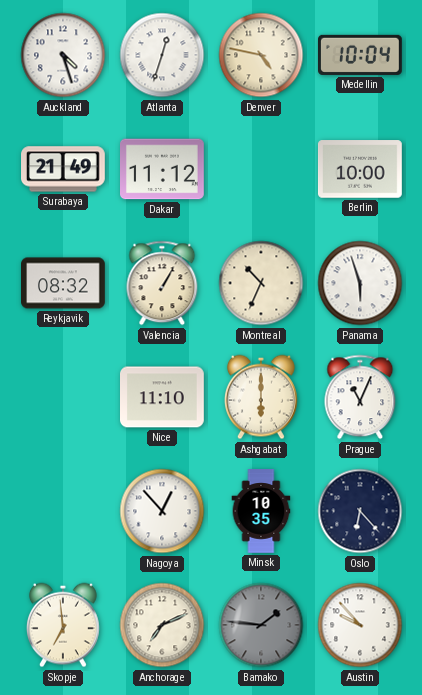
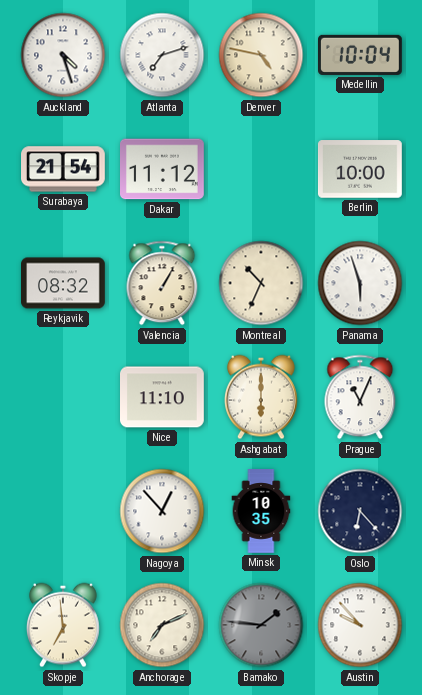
Atlanta: 12:33 -> 7:12 (162, 55)
Surabaya: 21:49 -> 21:54 (64, 169)
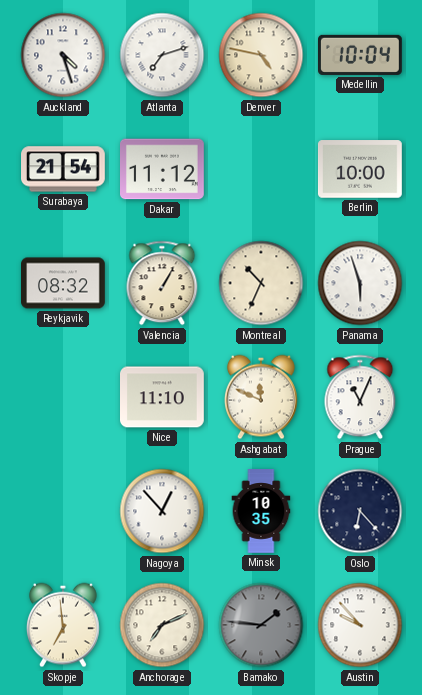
Ashgabat: 6:00 -> 11:49 (261, 397)
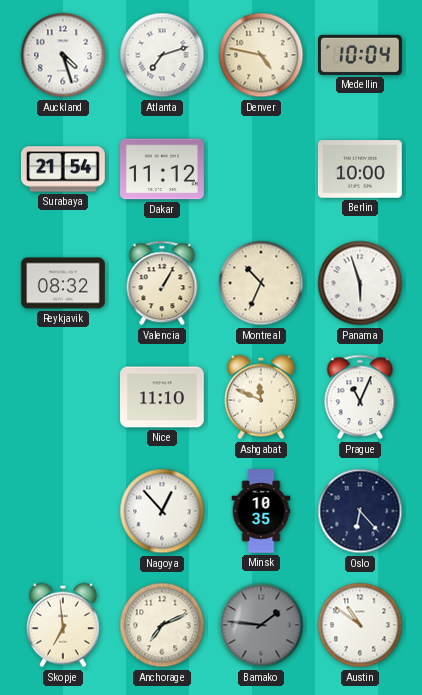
Austin: 9:53 -> 10:51 (360, 625)
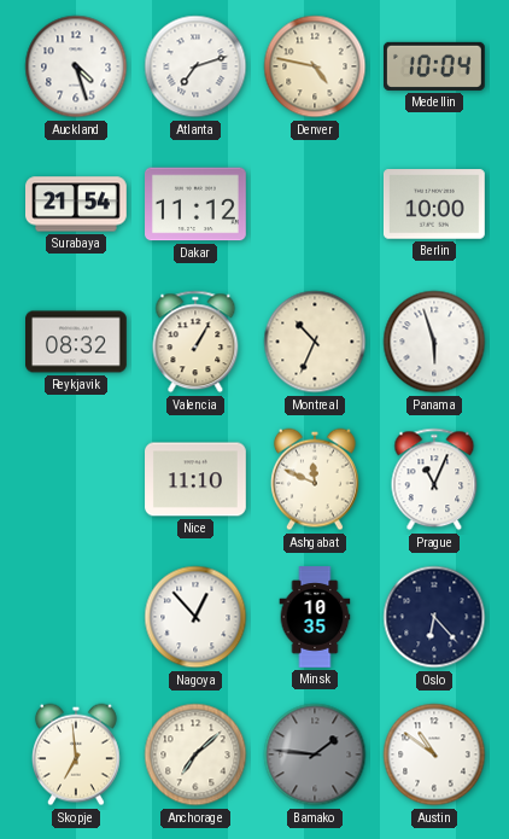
Anchorage: 7:11 -> 7:08 (195, 754)
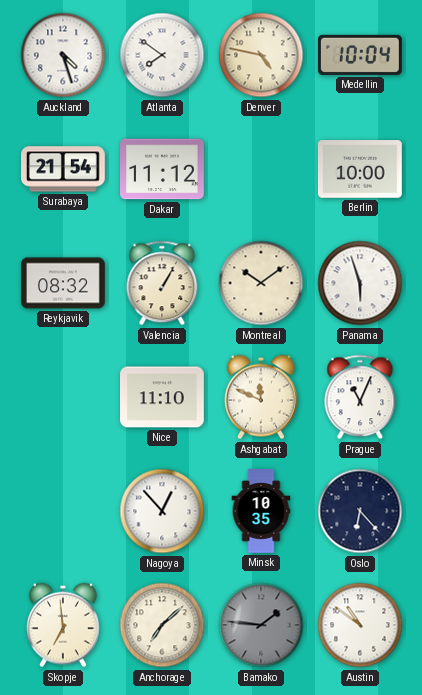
Atlanta: 7:12 -> 7:51 (162, 55)
Montreal: 10:34 -> 10:09 (261, 283)
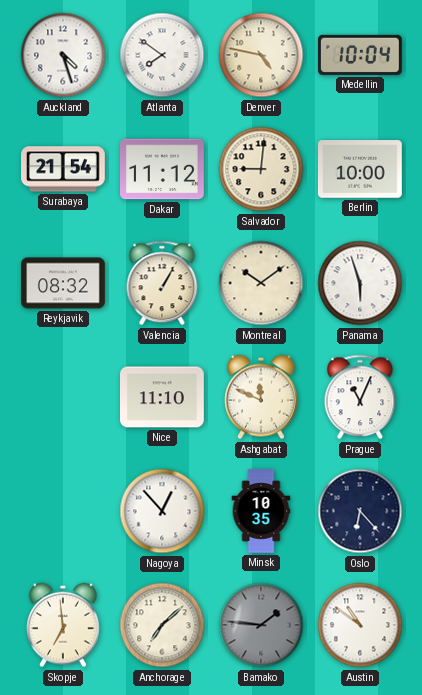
Salvador: none -> 9:01 (261, 169)
